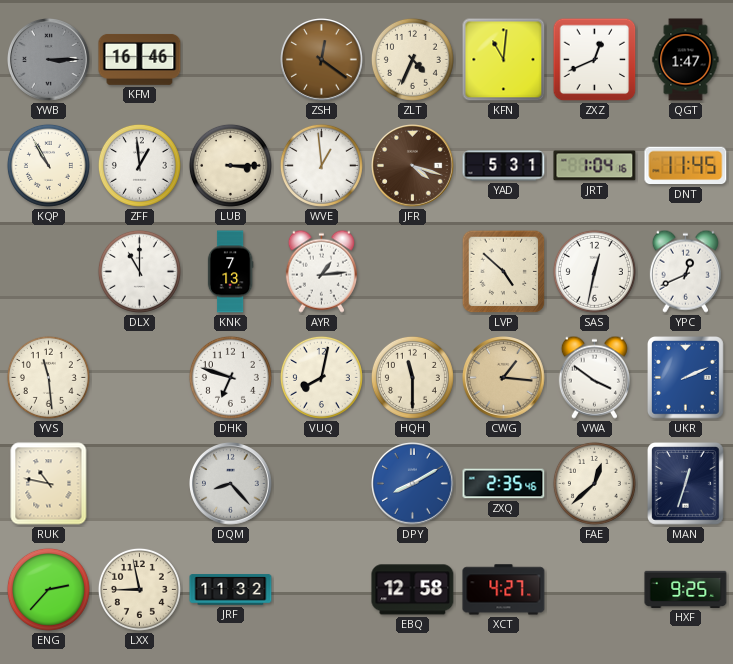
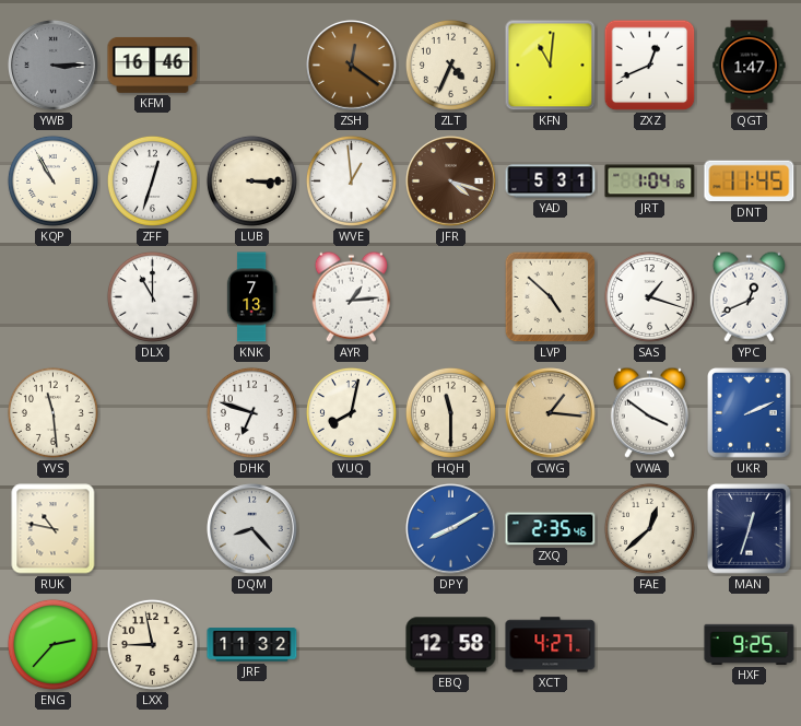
ZFF: 12:59 -> 12:33 (152, 180)
SAS: 12:32 -> 1:18 (649, 296)
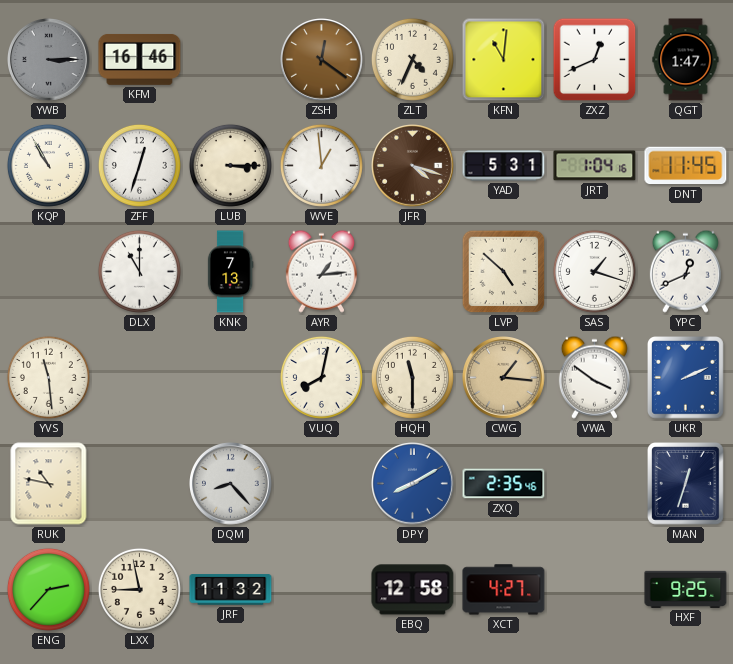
DHK: 6:48 -> none (251, 412)
FAE: 12:38 -> none (649, 528)
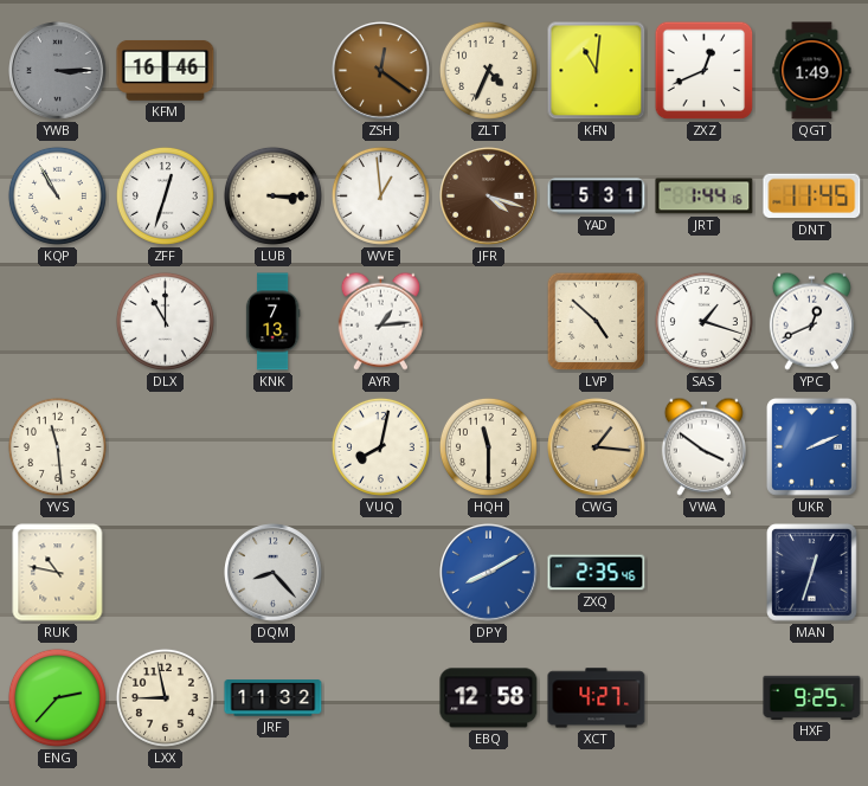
QGT: 1:47 -> 1:49 (812, 71)
JRT: 1:04 -> 1:44 (705, 196)
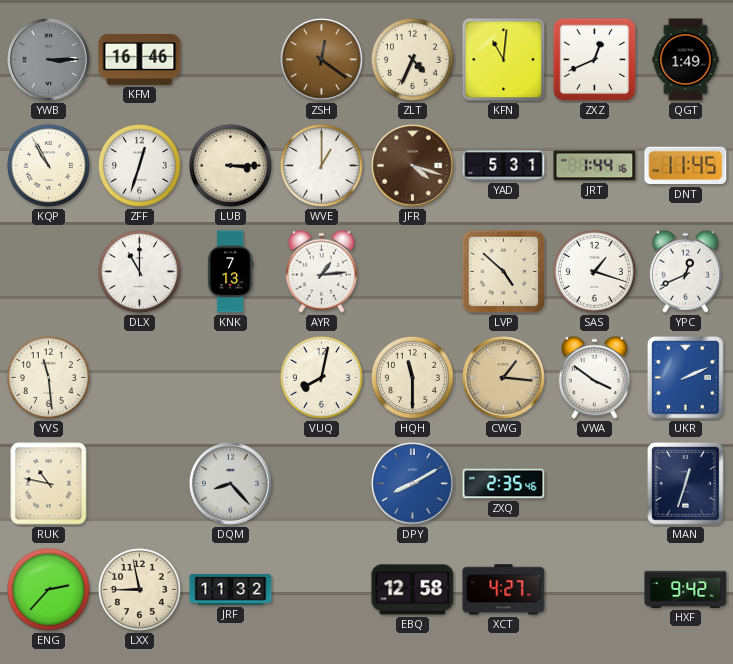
WVE: 12:59 -> 1:00 (321, 165)
HXF: 9:25 -> 9:42 (686, 589)
